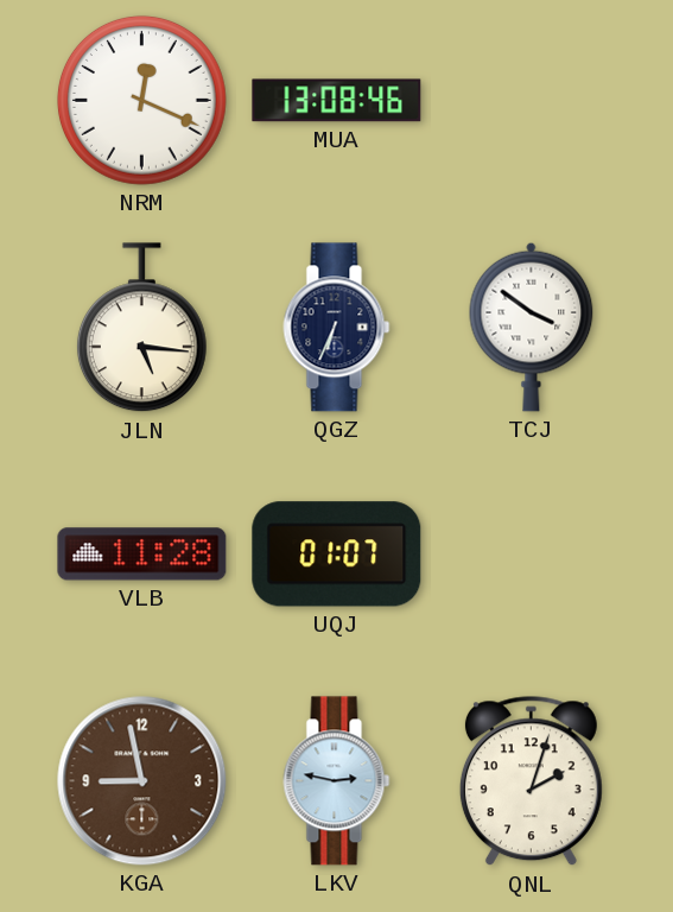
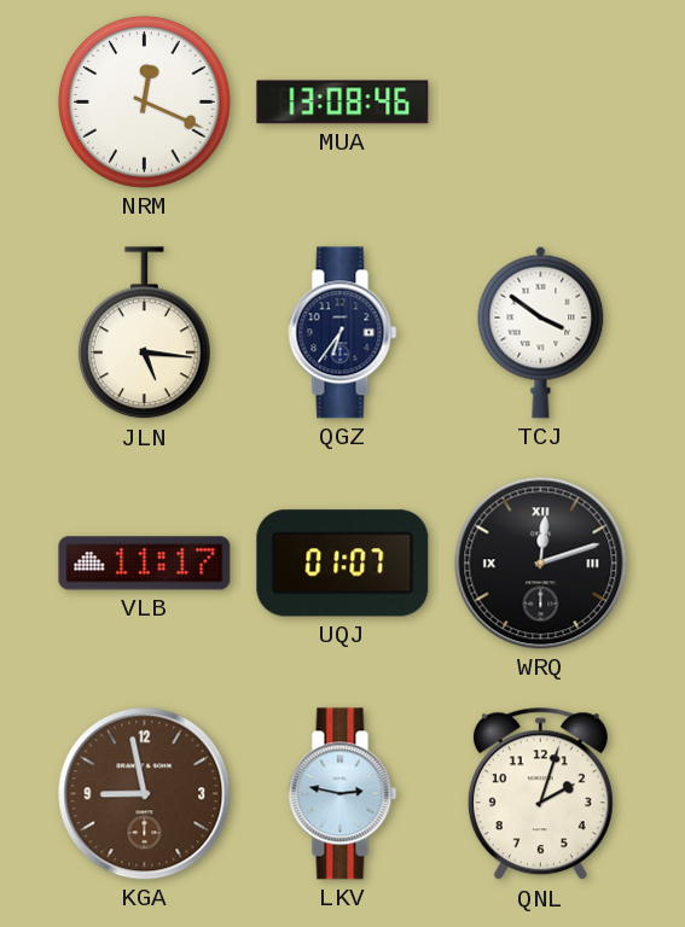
QGZ: 6:34 -> 6:36 (343, 333)
VLB: 11:28 -> 11:17 (145, 564)
WRQ: none -> 12:12 (541, 564)
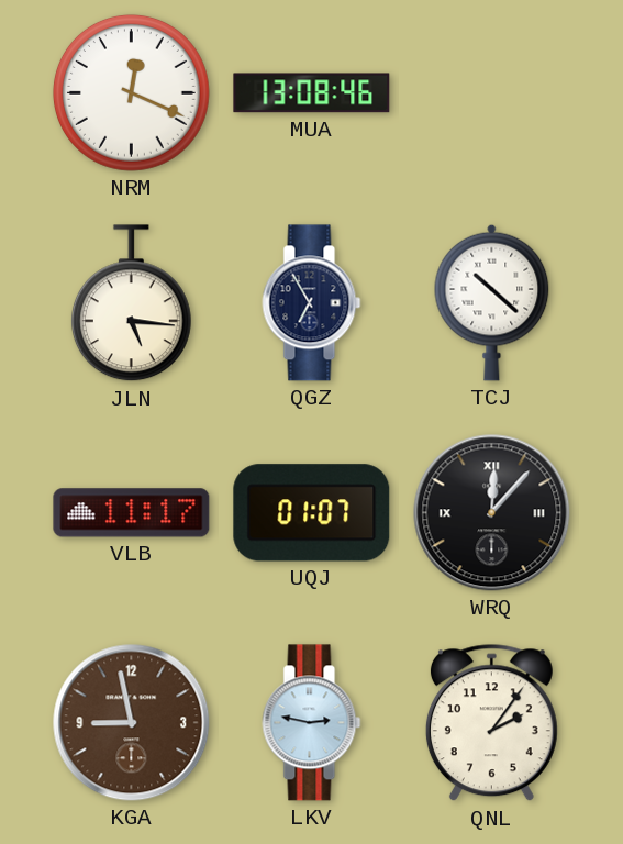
QGZ: 6:36 -> 6:55 (312, 303)
TCJ: 3:51 -> 10:22 (492, 302)
WRQ: 12:12 -> 12:07 (492, 513)
QNL: 2:03 -> 2:06 (491, 723)
